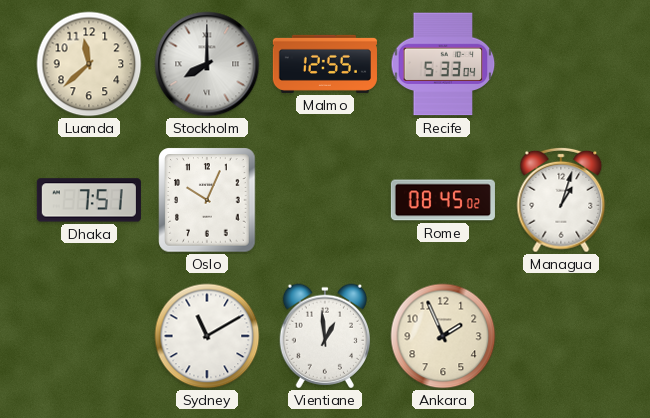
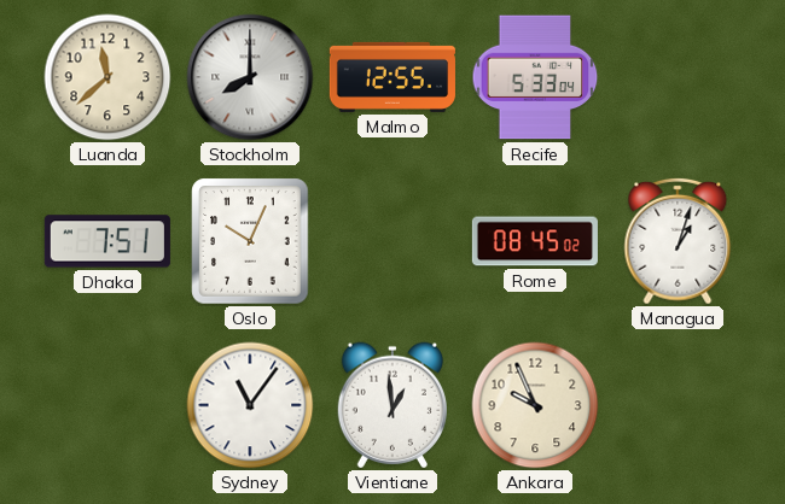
Sydney: 11:10 -> 11:06 (250, 405)
Ankara: 1:56 -> 9:56 (535, 405)
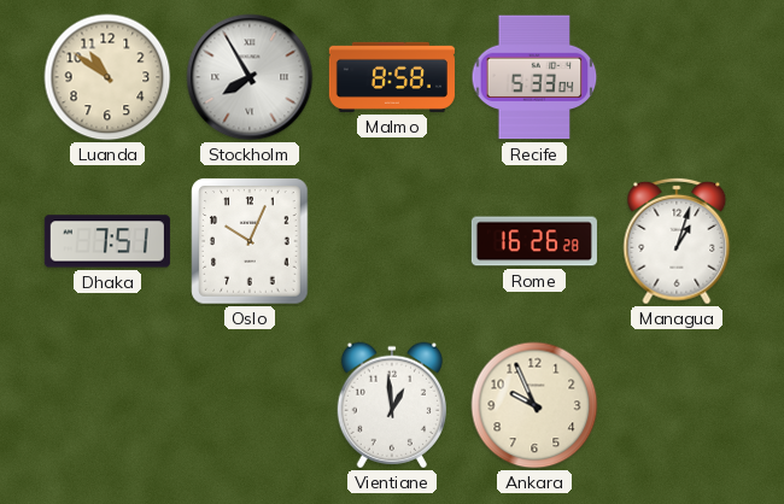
Luanda: 11:38 -> 10:51 (107, 77)
Stockholm: 8:00 -> 7:55 (250, 77)
Malmo: 12:55 -> 8:58 (392, 77)
Rome: 08:45 -> 16:26 (534, 241)
Sydney: 11:06 -> none (250, 405)
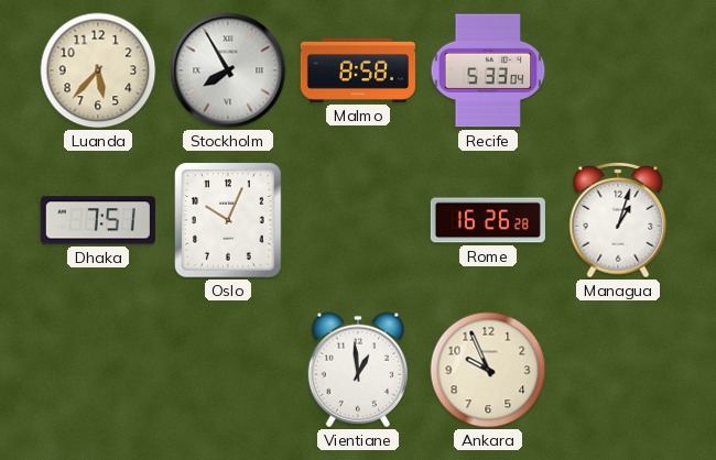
Luanda: 10:51 -> 5:37 (98, 70)
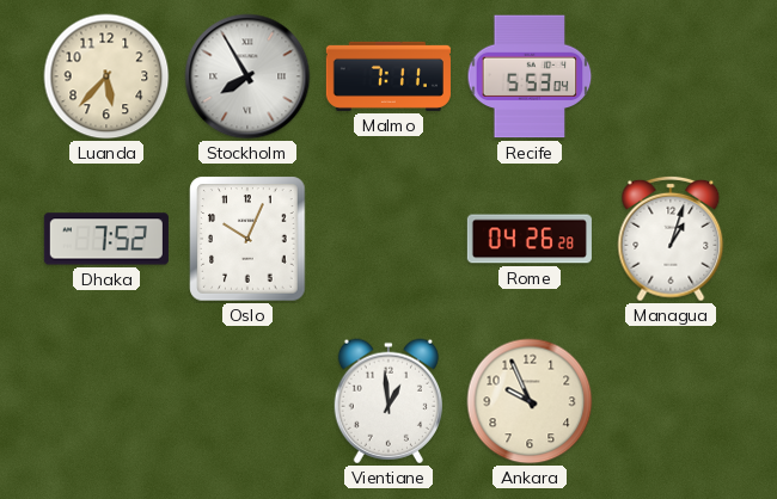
Malmo: 8:58 -> 7:11 (389, 76)
Recife: 5:33 -> 5:53 (530, 76)
Dhaka: 7:51 -> 7:52 (106, 239)
Rome: 16:26 -> 04:26 (530, 239)
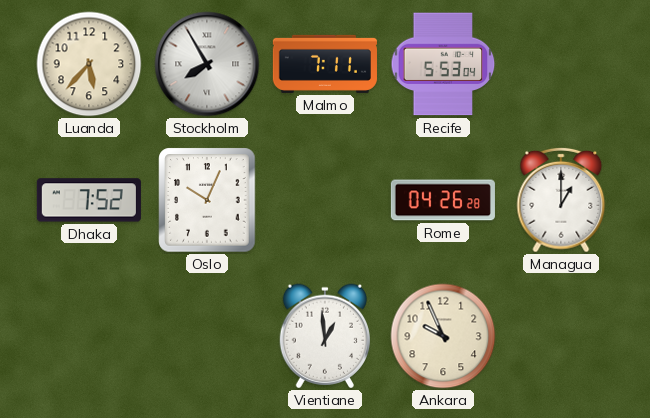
Managua: 1:03 -> 1:00 (561, 200)
